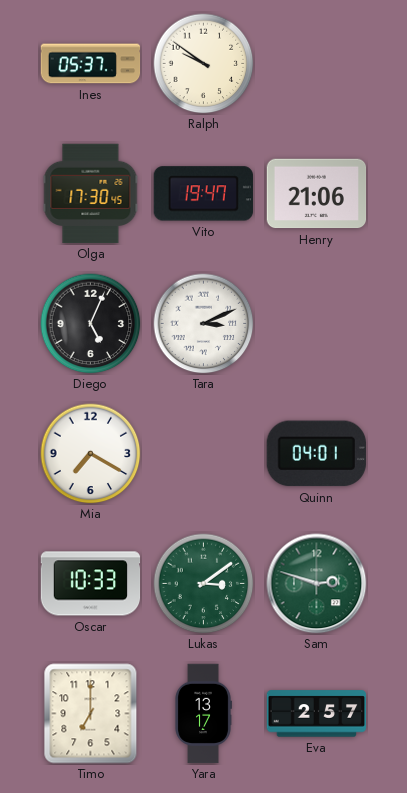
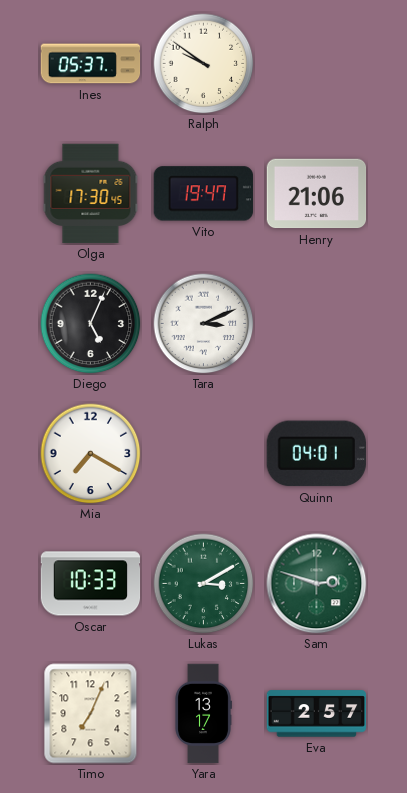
Lukas: 3:09 -> 3:10 (204, 584)
Timo: 7:00 -> 7:04 (91, 714)
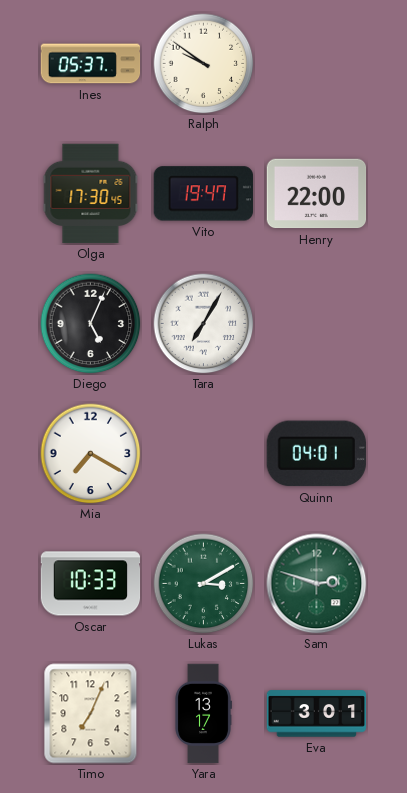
Henry: 21:06 -> 22:00 (317, 194)
Tara: 3:11 -> 7:05 (204, 324)
Eva: 2:57 -> 3:01 (317, 714)
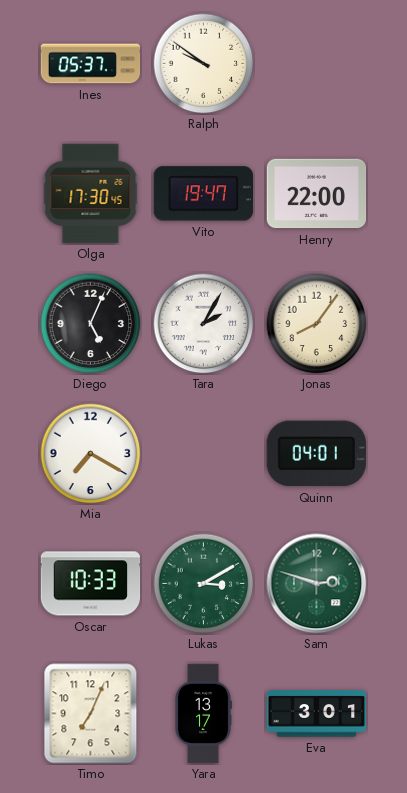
Tara: 7:05 -> 2:05 (204, 324)
Jonas: none -> 8:06 (317, 324)
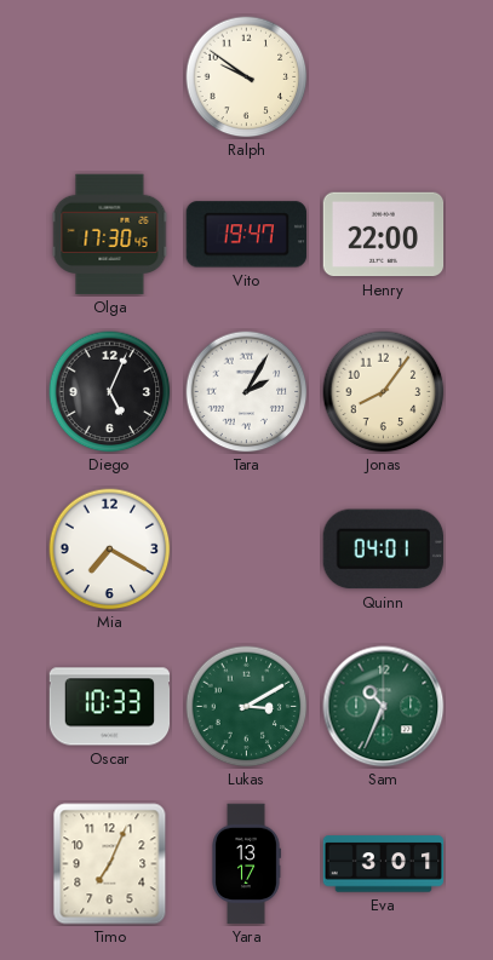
Ines: 05:37 -> none (91, 64)
Sam: 2:48 -> 10:34 (384, 707)
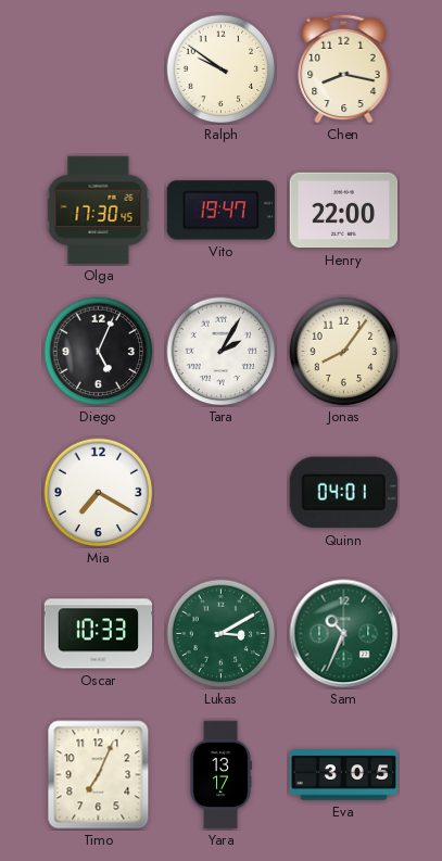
Chen: none -> 8:17 (344, 68)
Eva: 3:01 -> 3:05 (344, 775)
